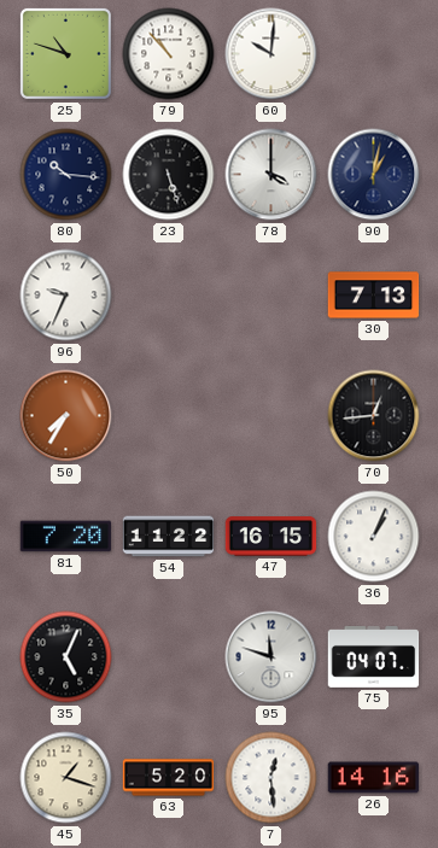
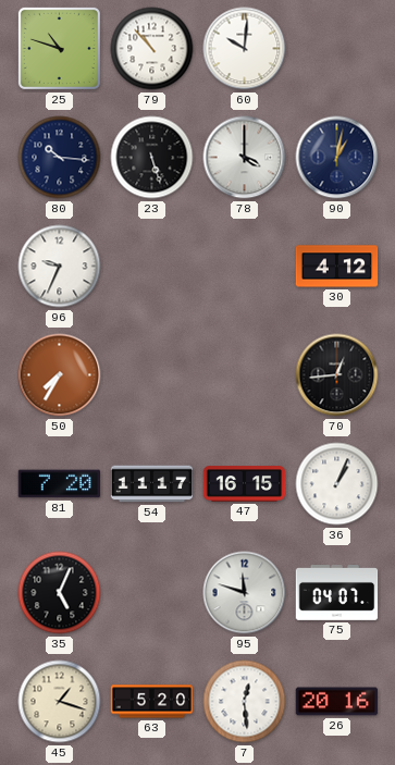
30: 7:13 -> 4:12 (337, 267)
54: 11:22 -> 11:17 (152, 484)
26: 14:16 -> 20:16 (337, 702)
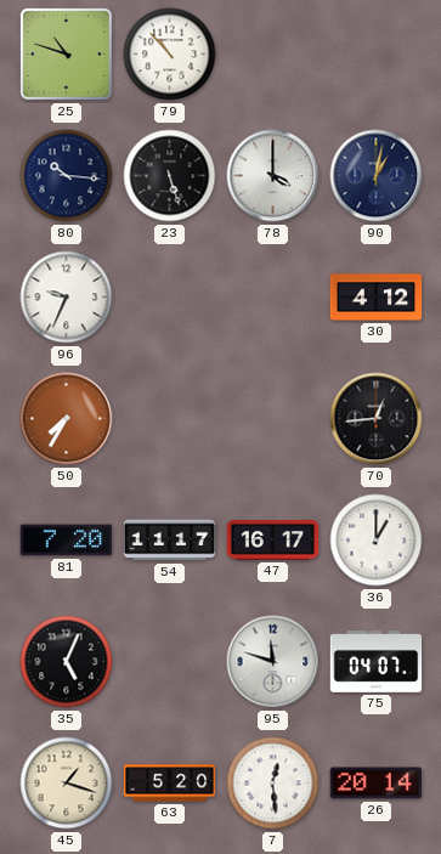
60: 10:01 -> none (245, 49)
47: 16:15 -> 16:17 (273, 541)
36: 1:04 -> 1:00 (377, 541)
26: 20:16 -> 20:14 (377, 784)
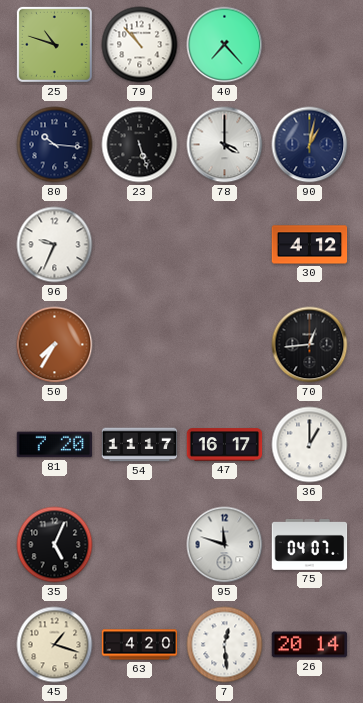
40: none -> 7:23 (225, 45)
63: 5:20 -> 4:20 (140, 645)
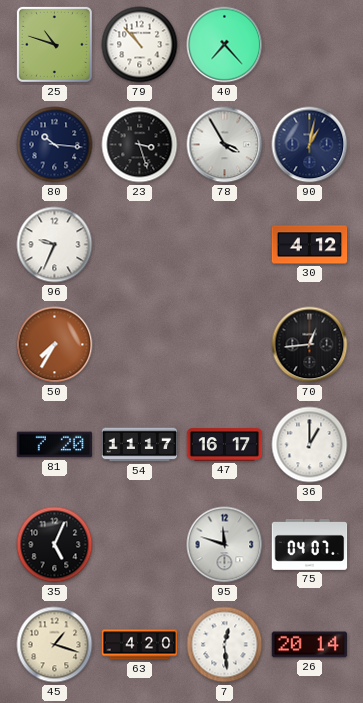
23: 5:27 -> 3:27 (140, 145)
78: 4:00 -> 3:55 (225, 145)
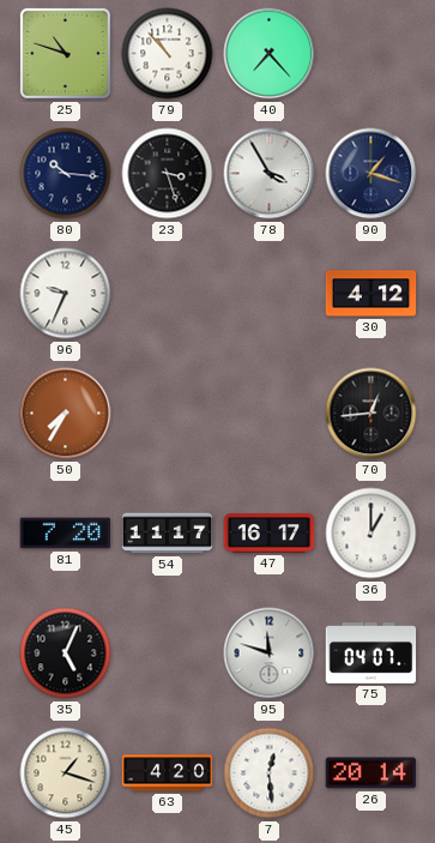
90: 1:02 -> 1:18 (371, 174)
